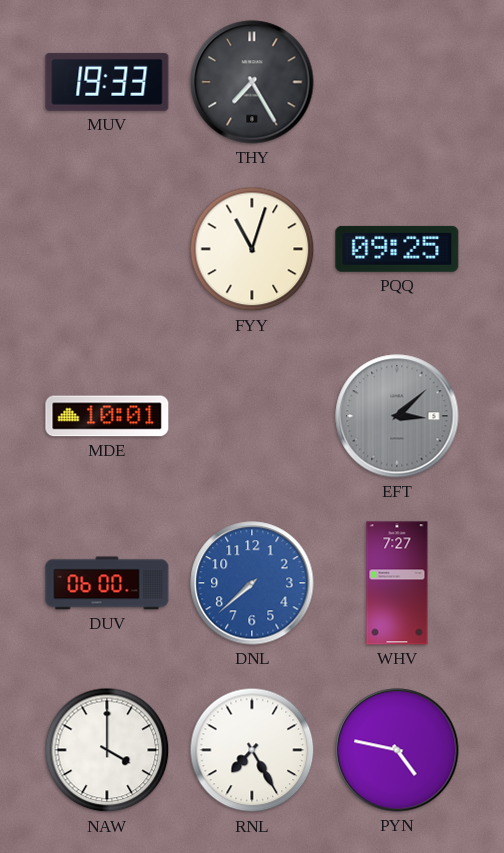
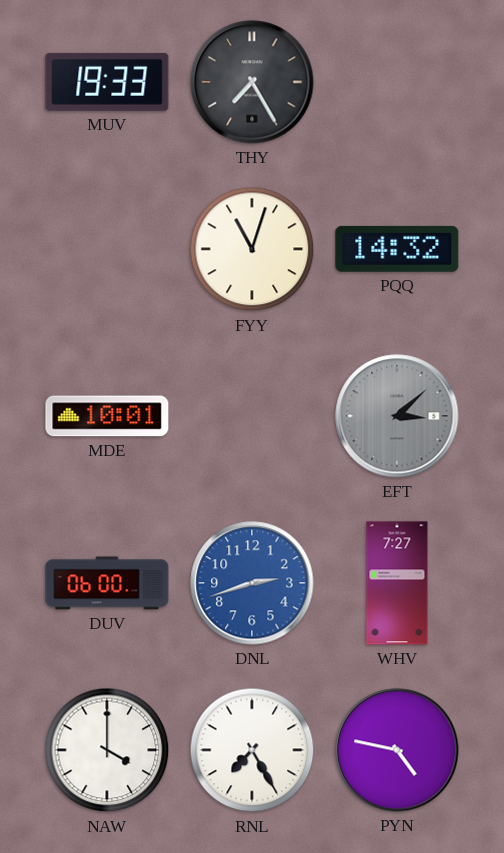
PQQ: 09:25 -> 14:32 (397, 249)
DNL: 7:38 -> 2:42 (252, 583)
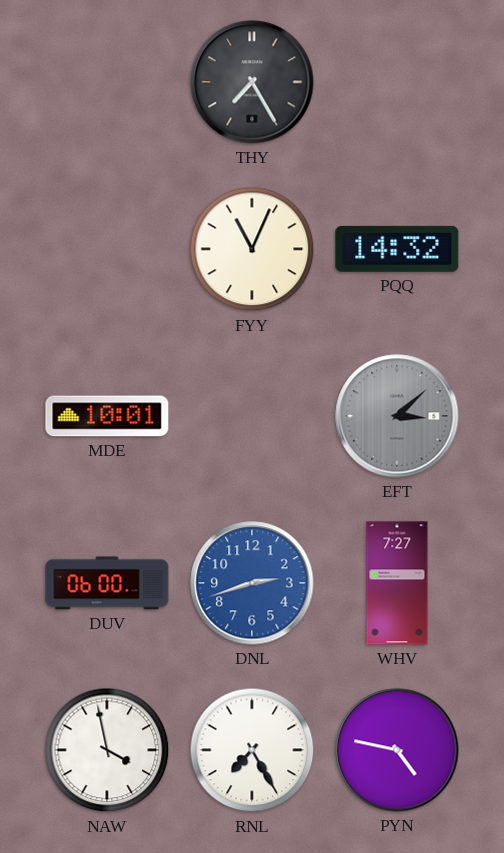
MUV: 19:33 -> none (107, 82)
FYY: 11:03 -> 11:04 (252, 249)
NAW: 4:00 -> 3:58 (107, 750)
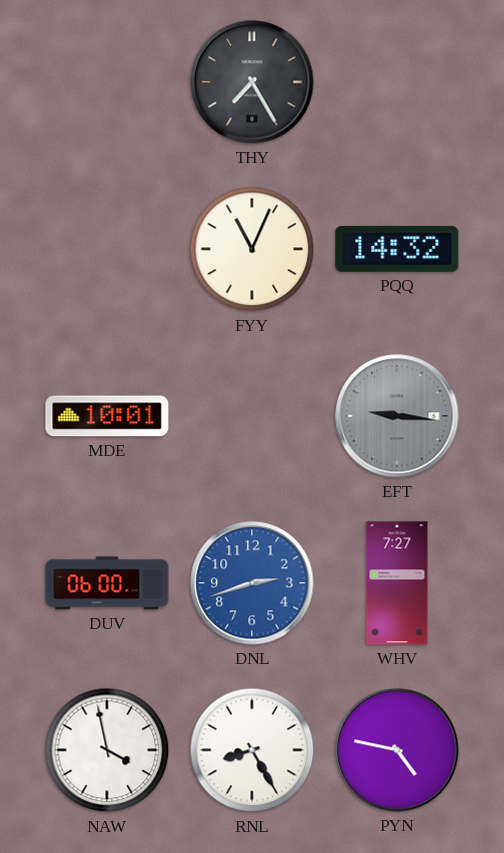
EFT: 3:08 -> 9:16 (397, 416)
RNL: 7:25 -> 8:25 (252, 750)
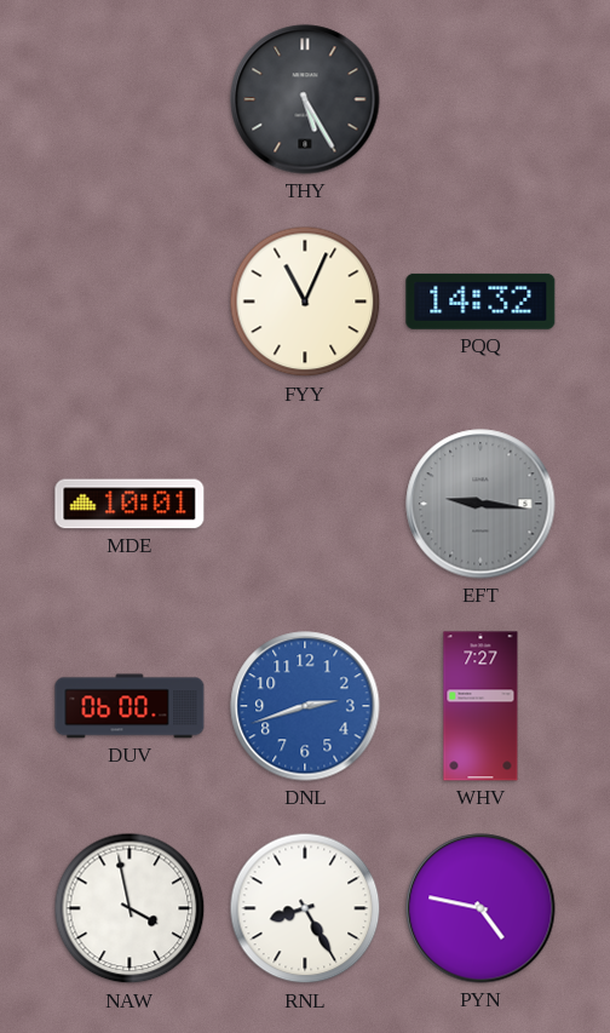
THY: 7:25 -> 5:25 (305, 99)
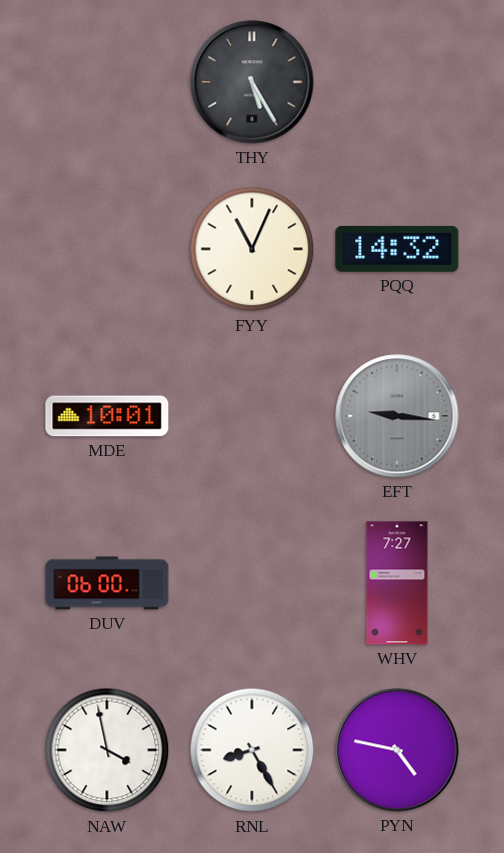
DNL: 2:42 -> none (305, 706)
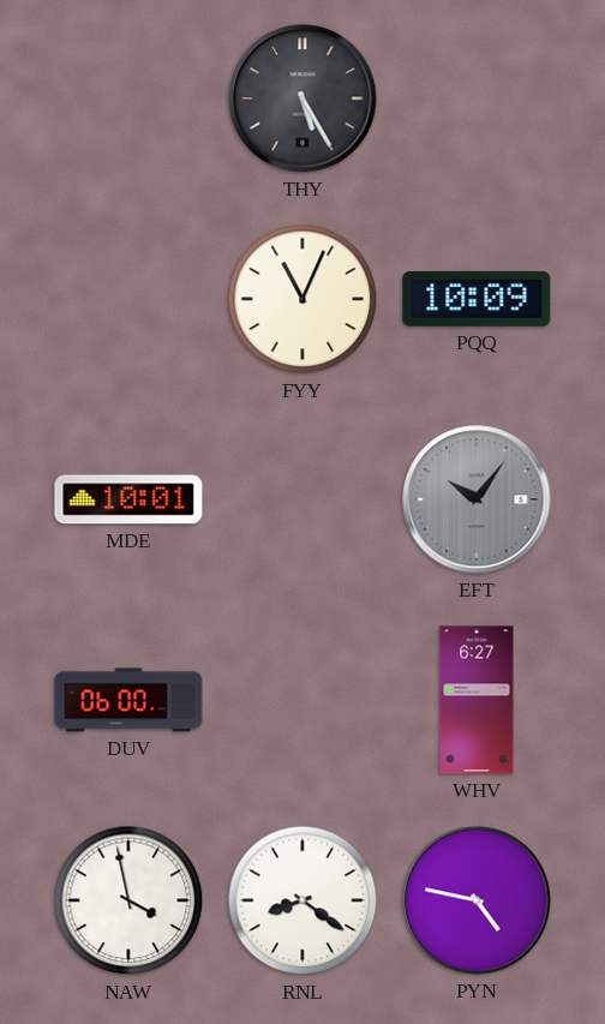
PQQ: 14:32 -> 10:09 (477, 299)
EFT: 9:16 -> 10:06 (477, 499)
WHV: 7:27 -> 6:27 (477, 700)
RNL: 8:25 -> 8:21 (302, 900)
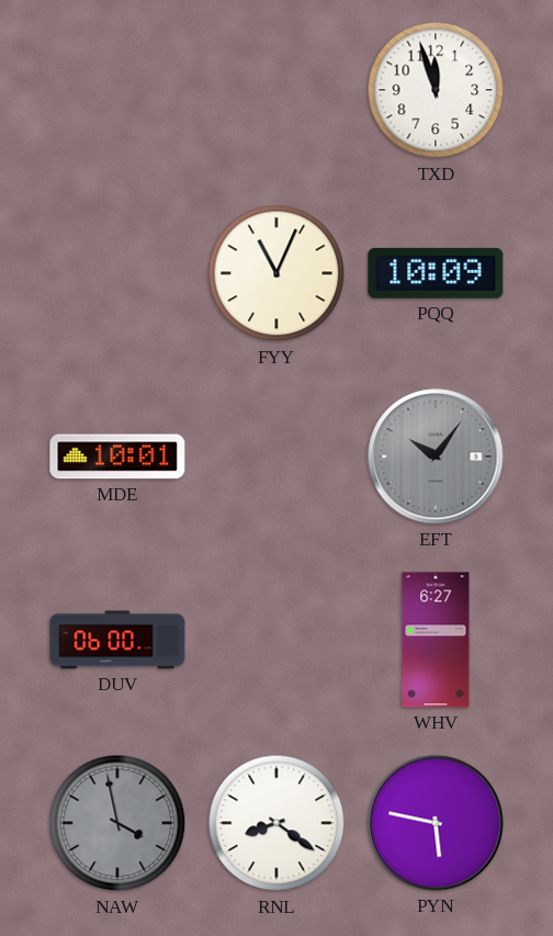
THY: 5:25 -> none (302, 98)
TXD: none -> 11:57 (436, 90)
NAW dial: white -> grey (117, 823)
PYN: 4:47 -> 5:47 (436, 823)
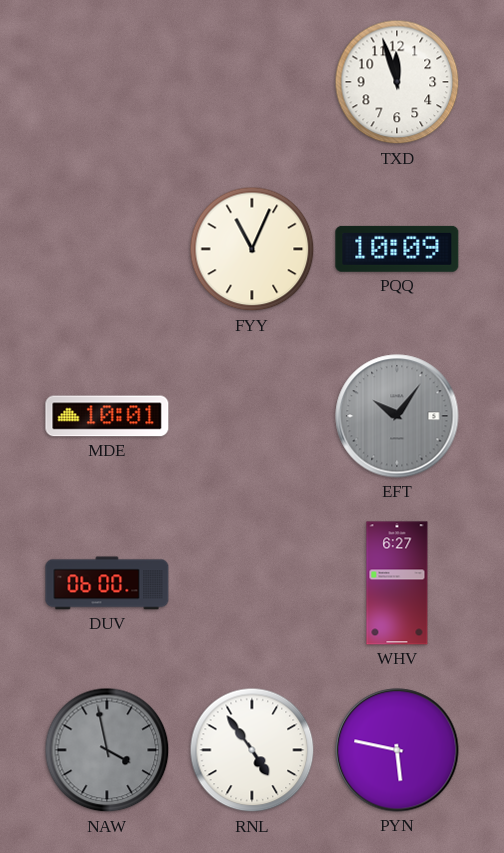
RNL: 8:21 -> 4:54 (252, 750)
